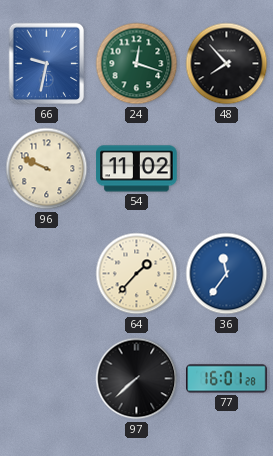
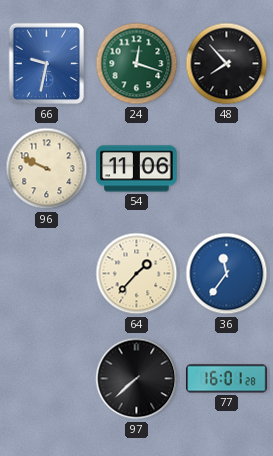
54: 11:02 -> 11:06 (137, 169)
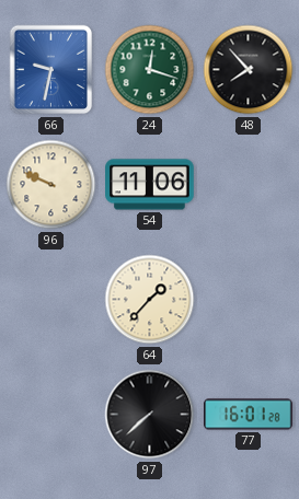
36: 11:36 -> none (227, 274)
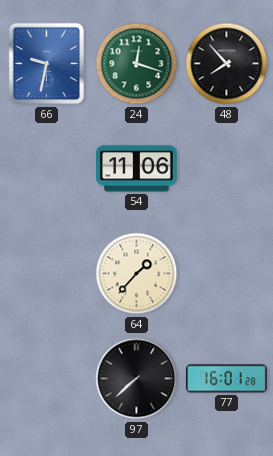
96: 9:49 -> none (51, 185)
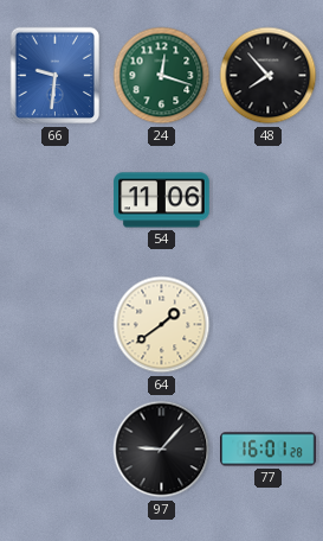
66: 9:32 -> 9:31 (56, 76)
64: 1:37 -> 1:39 (162, 325)
97: 7:38 -> 9:07 (162, 450)
